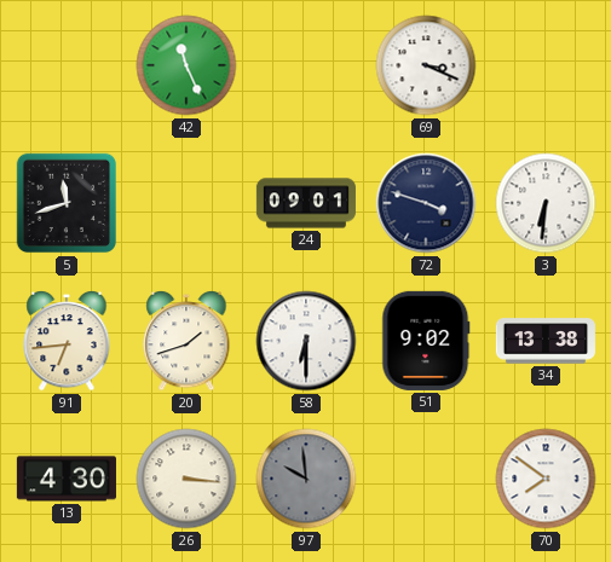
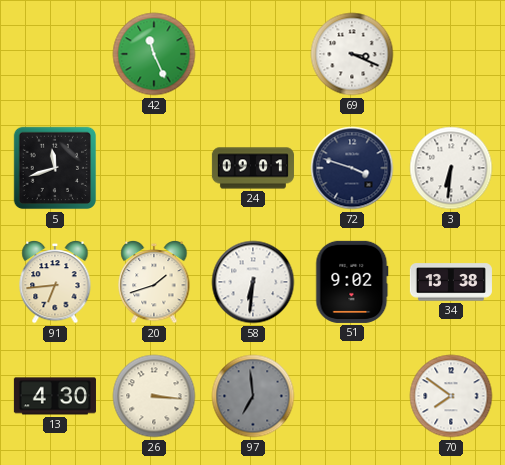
58: 6:30 -> 6:31 (253, 282)
97: 9:59 -> 6:59 (253, 396)
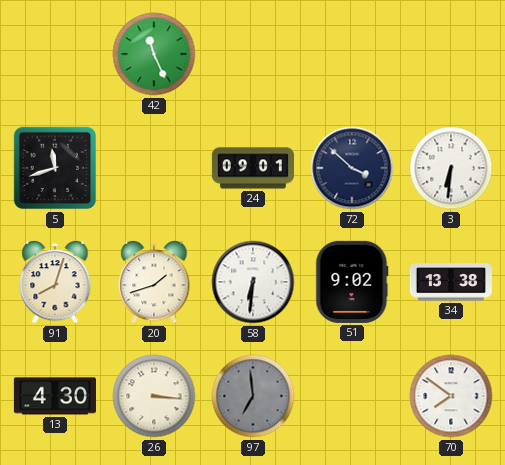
69: 3:19 -> none (352, 54)
72: 3:48 -> 3:52 (352, 168)
91: 6:44 -> 8:03 (55, 282)
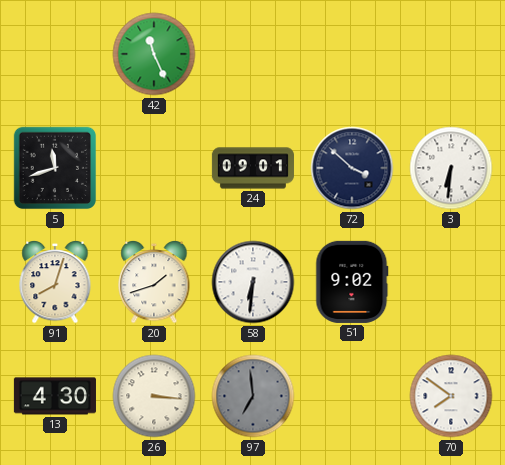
34: 13:38 -> none (451, 282)
